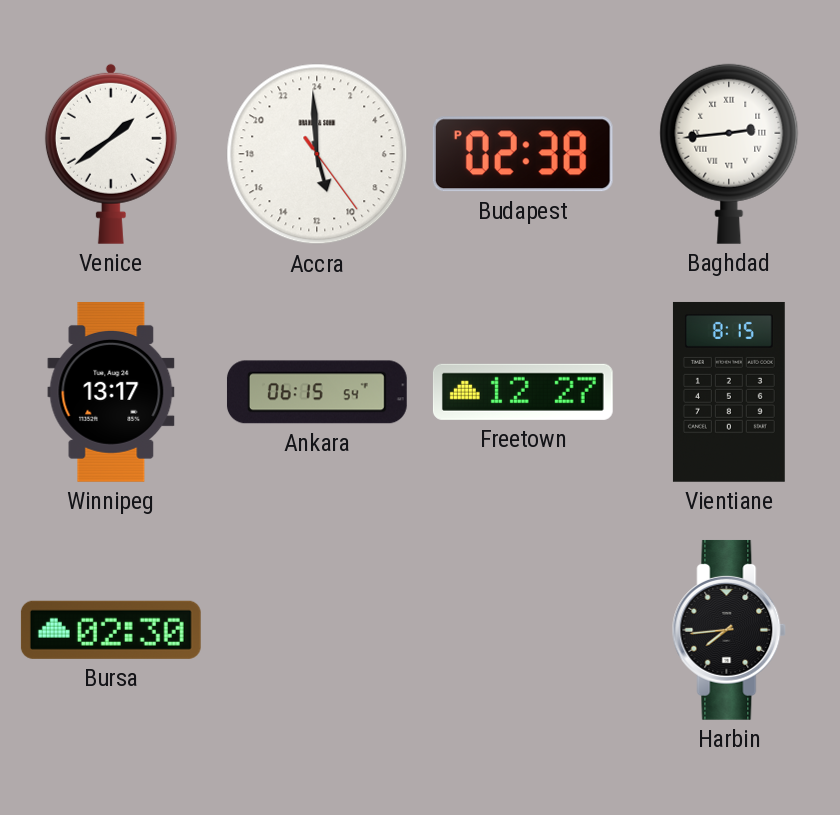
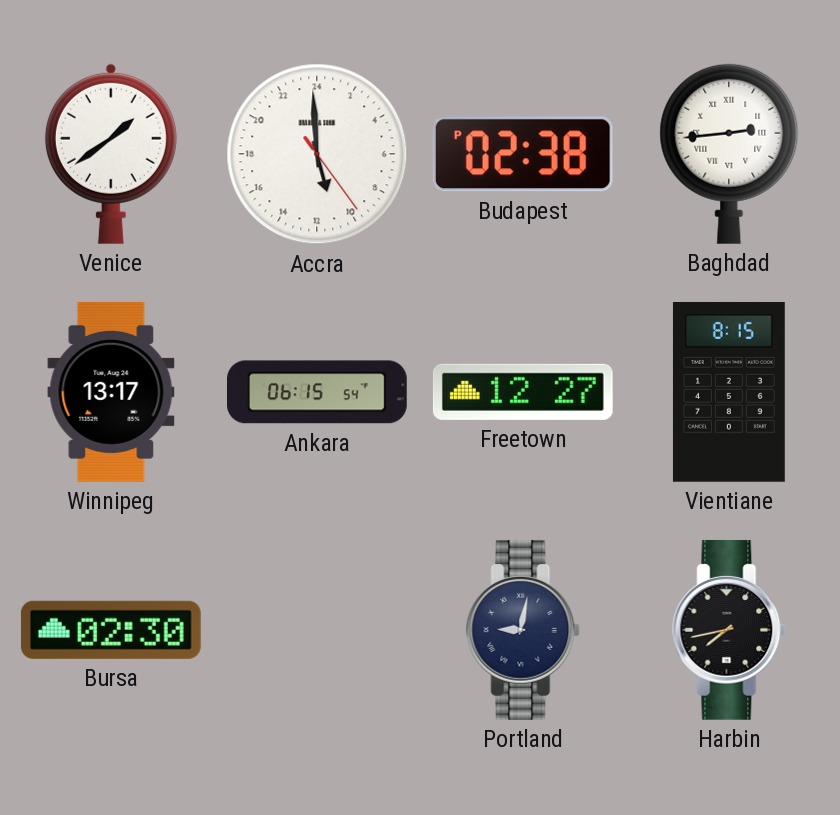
Portland: none -> 9:02 (523, 630)
Harbin: 7:44 -> 7:43 (729, 630)
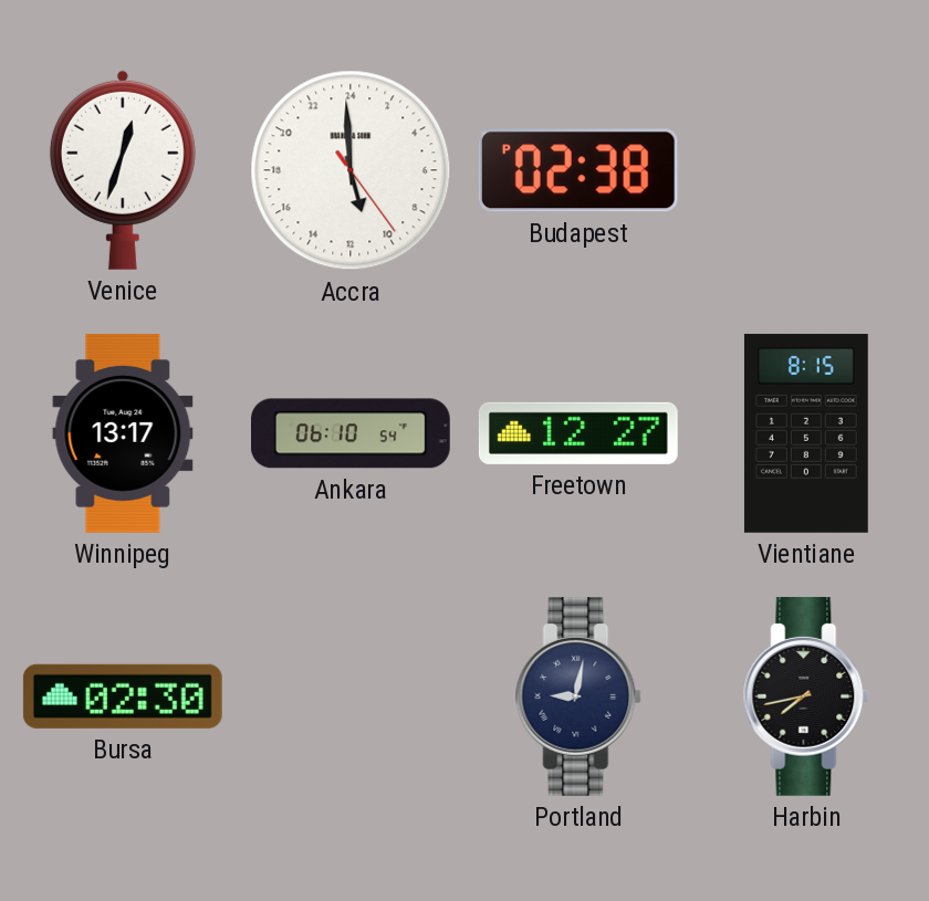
Venice: 1:39 -> 12:33 (123, 170)
Baghdad: 2:44 -> none (729, 154)
Ankara: 06:15 -> 06:10 (351, 433)
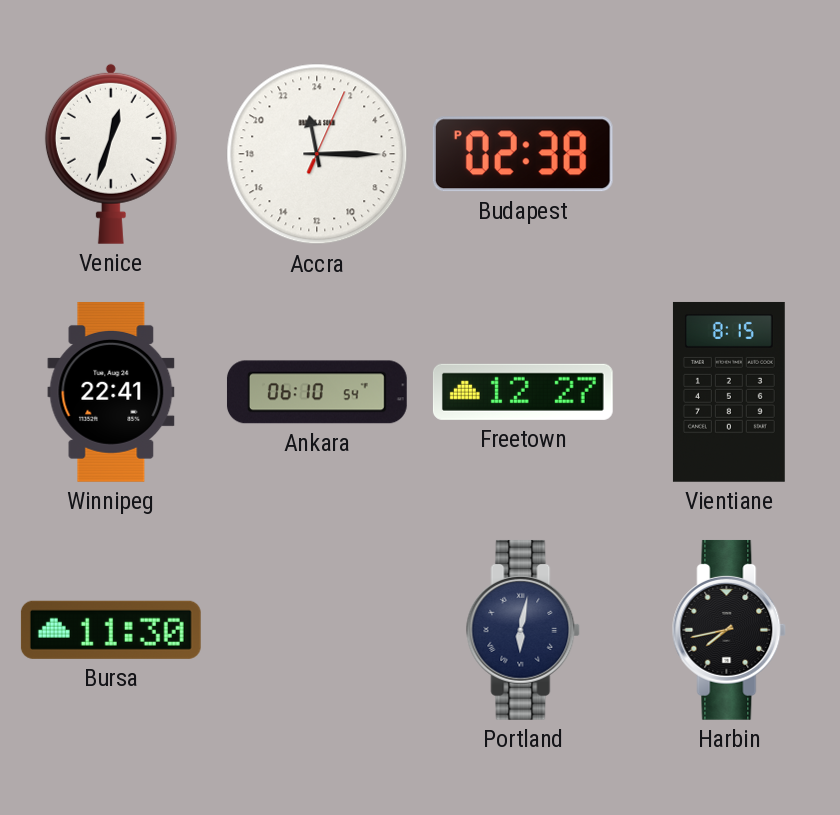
Accra: 10:59 -> 23:15 (317, 154)
Winnipeg: 13:17 -> 22:41 (111, 392)
Bursa: 02:30 -> 11:30 (111, 630)
Portland: 9:02 -> 6:02 (523, 630)
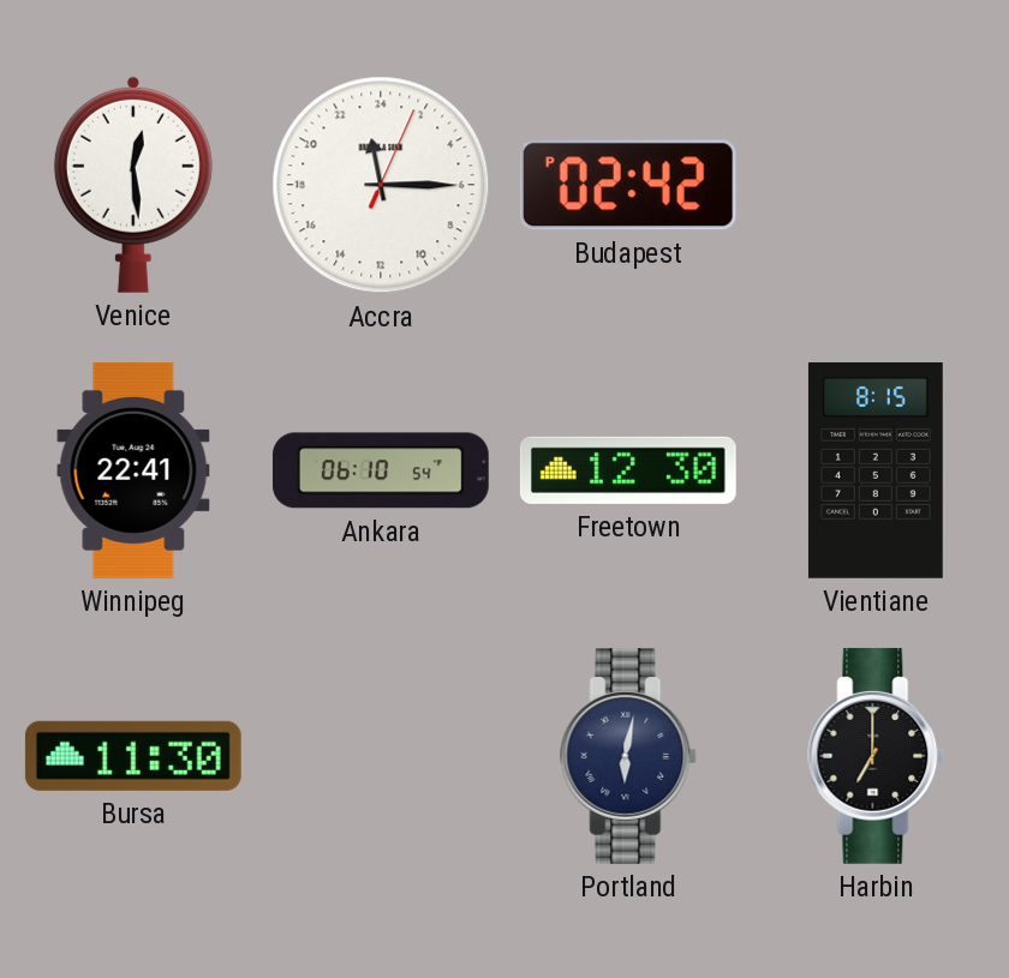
Venice: 12:33 -> 12:29 (133, 185)
Budapest: 02:38 -> 02:42 (628, 185)
Freetown: 12:27 -> 12:30 (628, 470)
Harbin: 7:43 -> 7:00 (876, 756)
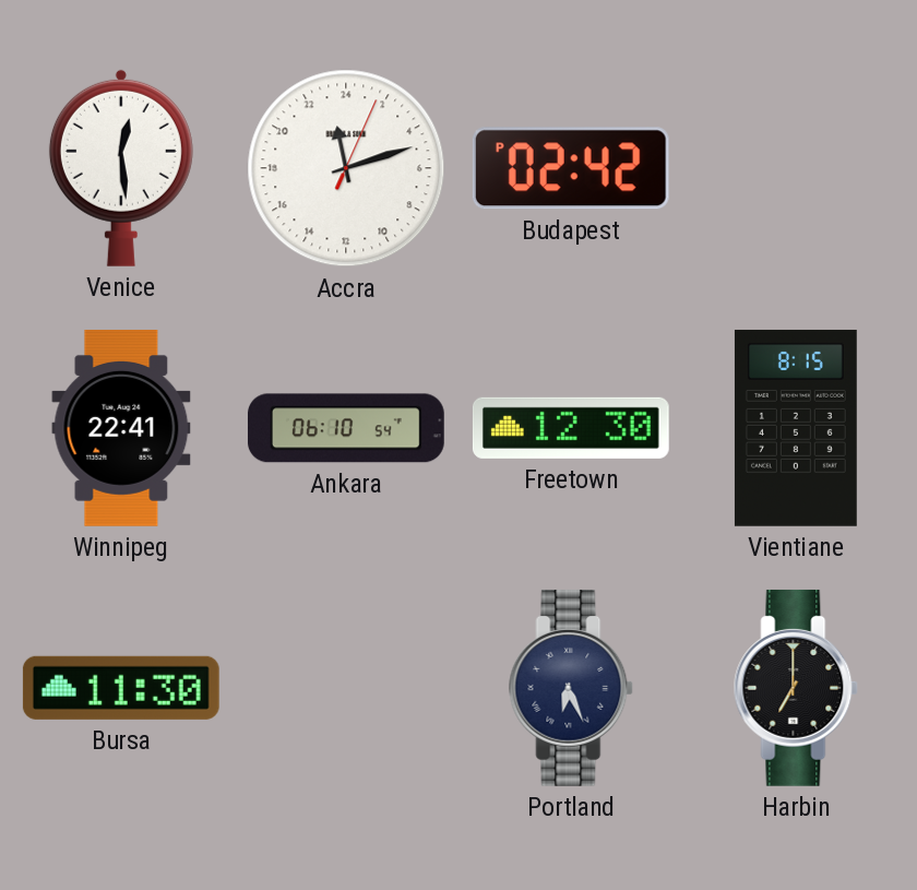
Accra: 23:15 -> 23:12 (346, 168)
Portland: 6:02 -> 6:26 (571, 688)
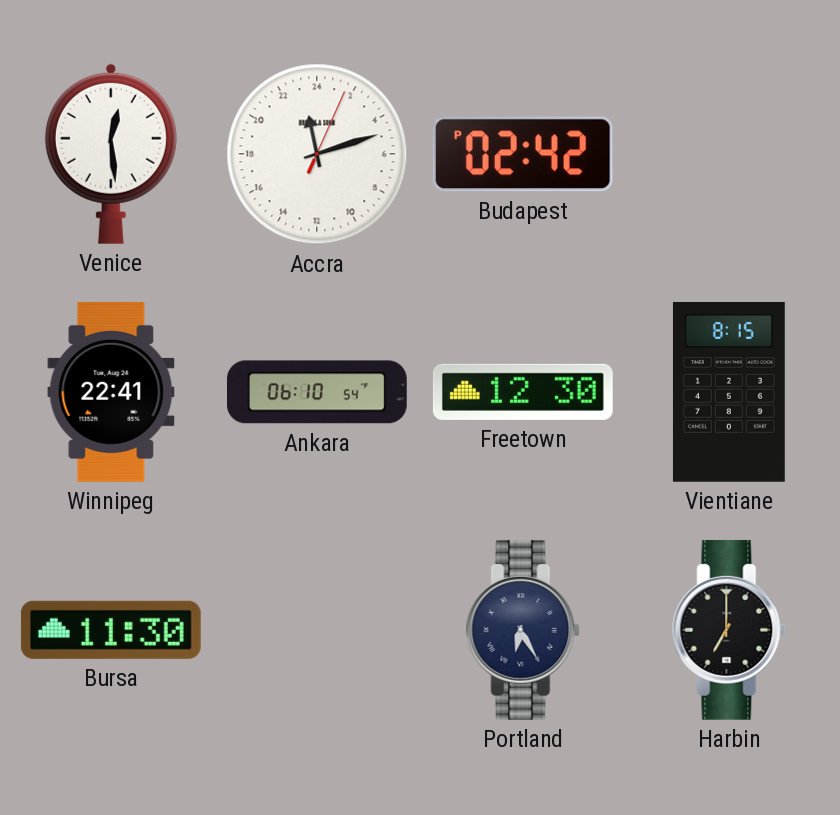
Portland: 6:26 -> 6:25 (523, 630)
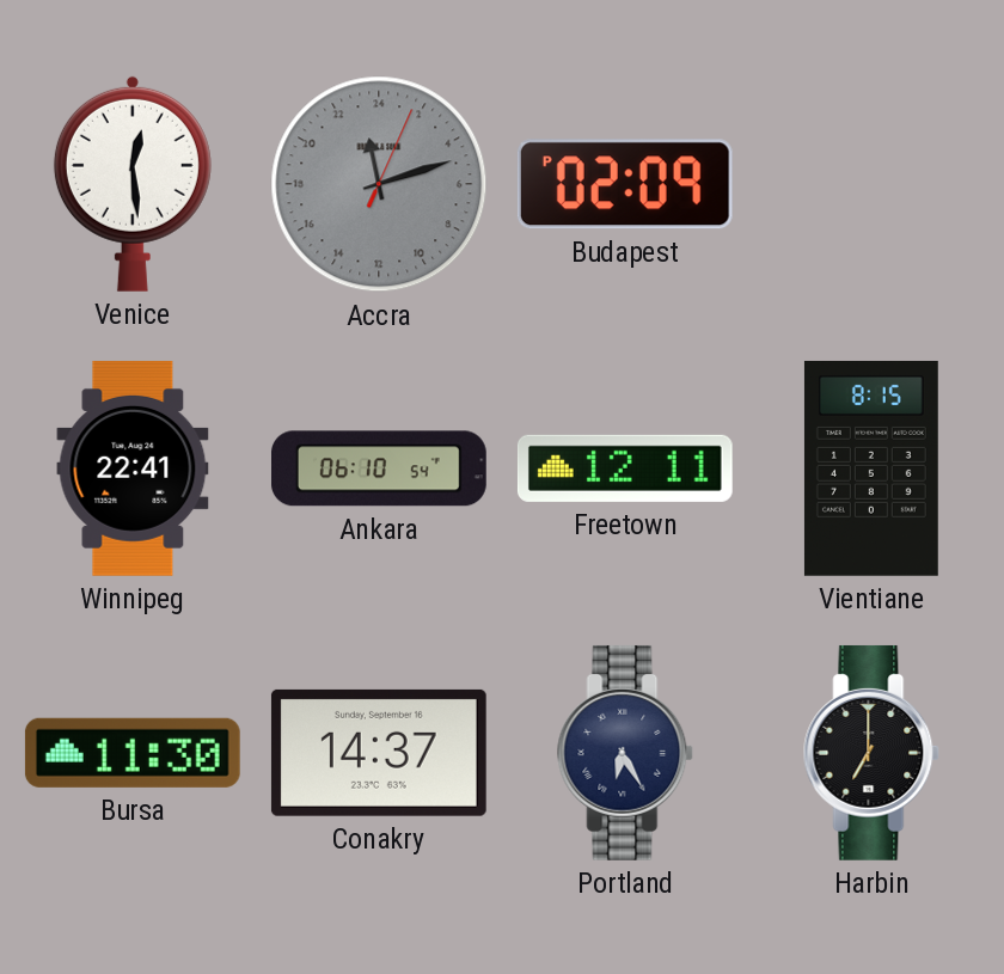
Accra dial: white -> grey (379, 184)
Budapest: 02:42 -> 02:09 (625, 184)
Freetown: 12:30 -> 12:11 (625, 468)
Conakry: none -> 14:37 (379, 753)
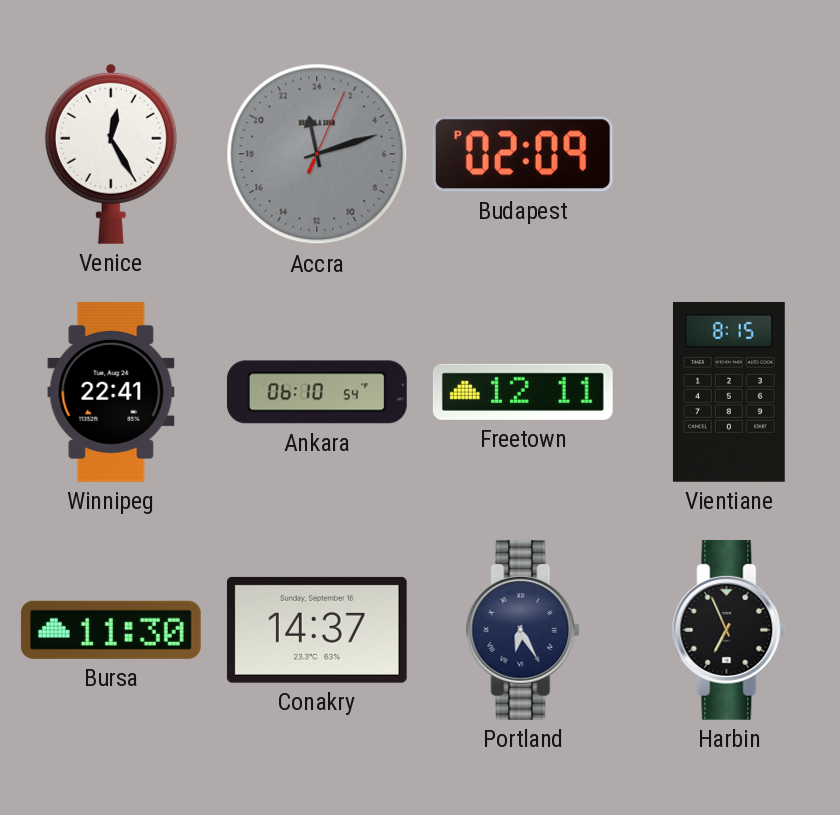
Venice: 12:29 -> 12:25 (111, 154)
Harbin: 7:00 -> 6:56 (729, 630)
